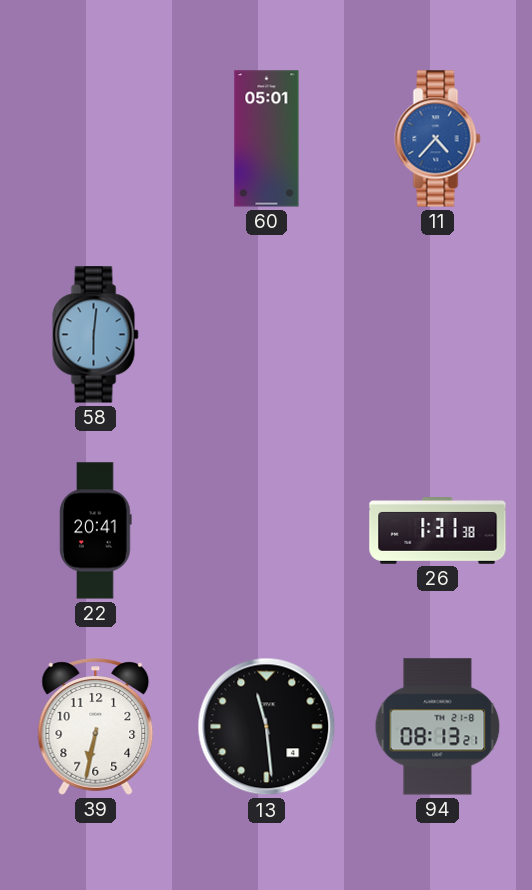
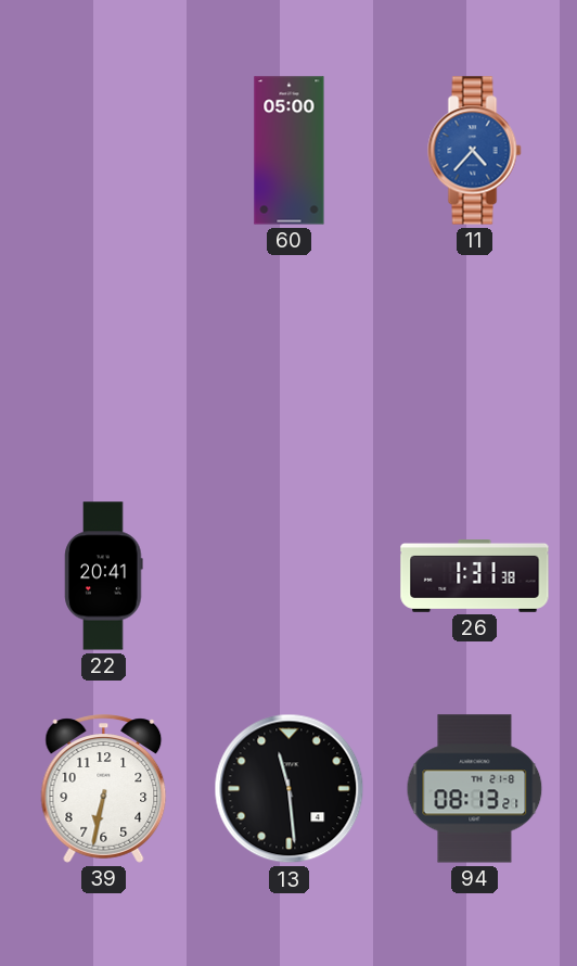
60: 05:01 -> 05:00 (290, 151)
58: 6:01 -> none (96, 335)
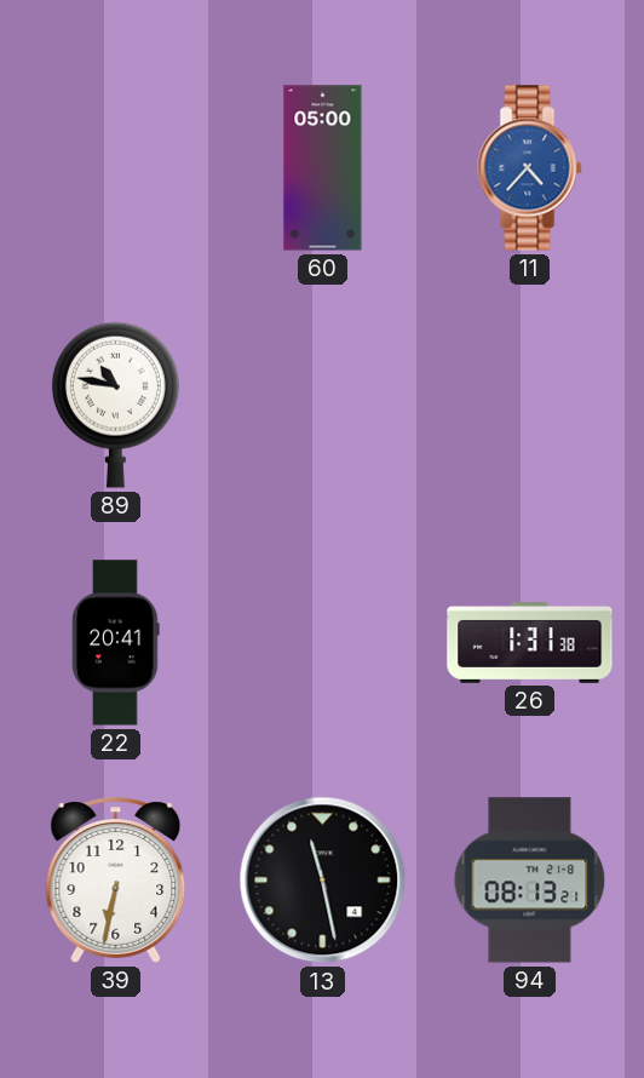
89: none -> 10:47 (115, 405)
13: 11:29 -> 11:28 (323, 881)
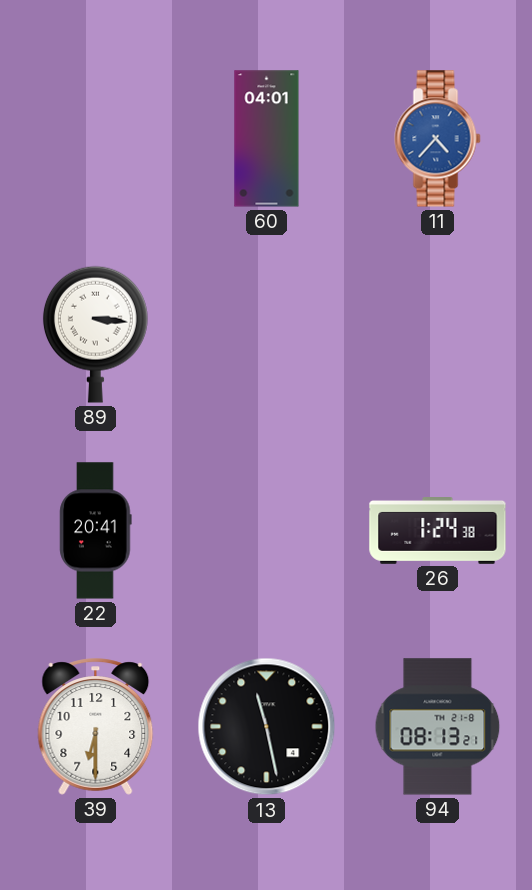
60: 05:00 -> 04:01 (267, 139)
89: 10:47 -> 3:16 (95, 334)
26: 1:31 -> 1:24 (438, 531)
39: 6:32 -> 6:30 (96, 727)
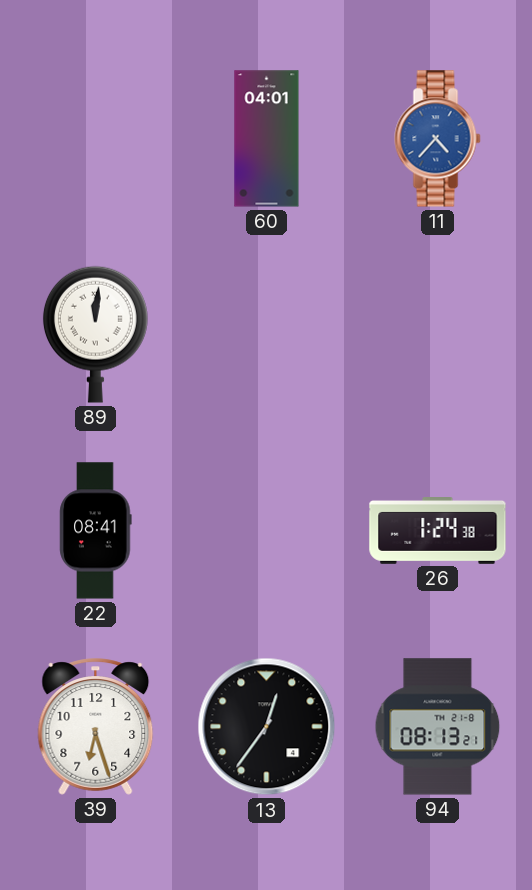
89: 3:16 -> 12:01 (95, 334)
22: 20:41 -> 08:41 (96, 531)
39: 6:30 -> 6:27 (96, 727)
13: 11:28 -> 12:36 (267, 727)
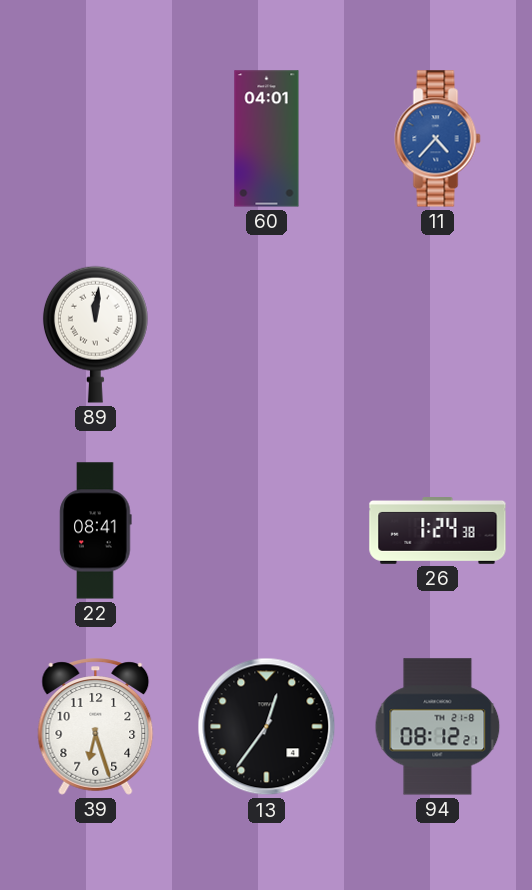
94: 08:13 -> 08:12 (438, 727)
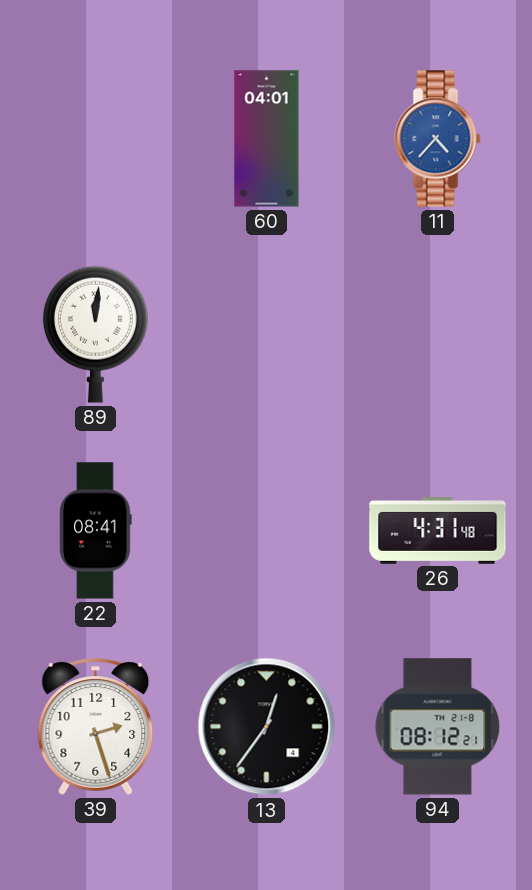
26: 1:24 -> 4:31 (438, 531)
39: 6:27 -> 2:27 (96, 727)
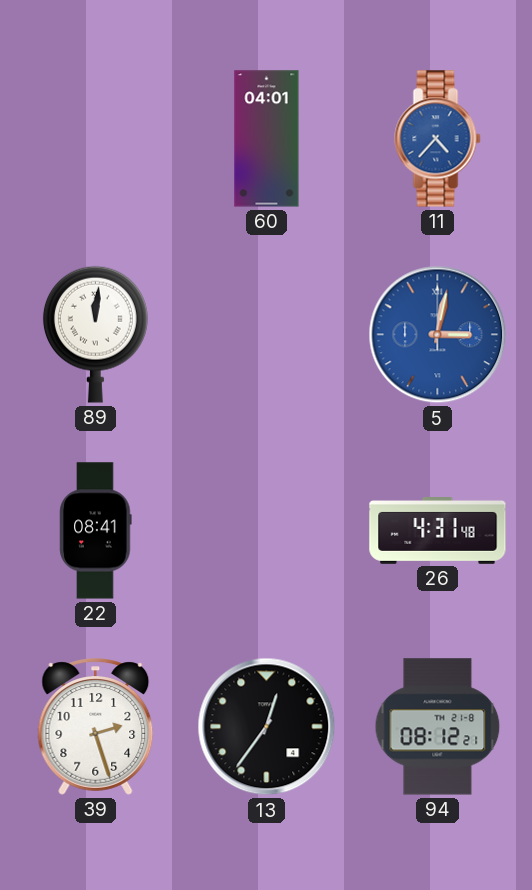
5: none -> 3:02 (438, 335)
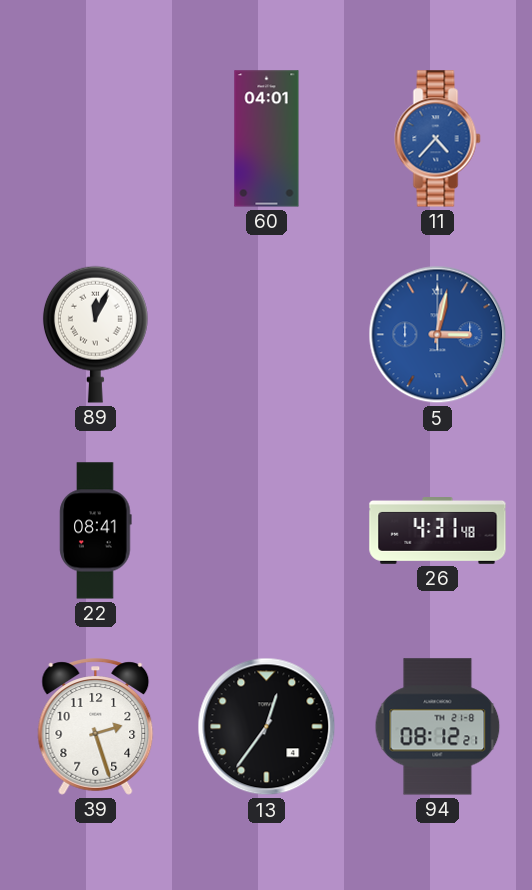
89: 12:01 -> 12:04 (95, 334)
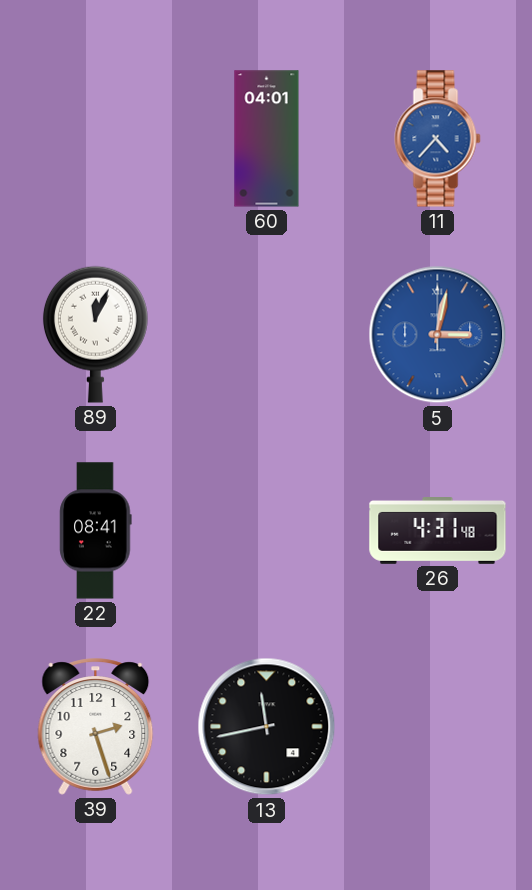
13: 12:36 -> 11:43 (267, 727)
94: 08:12 -> none (438, 727)
